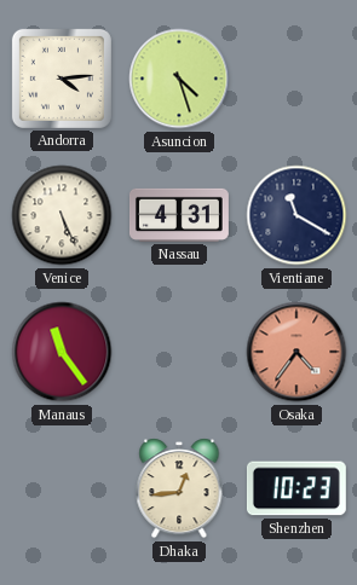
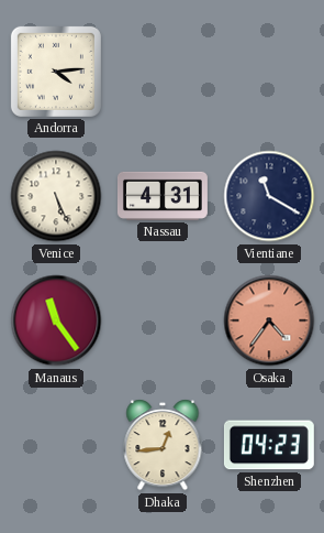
Asuncion: 4:27 -> none (179, 79)
Shenzhen: 10:23 -> 04:23 (269, 445)
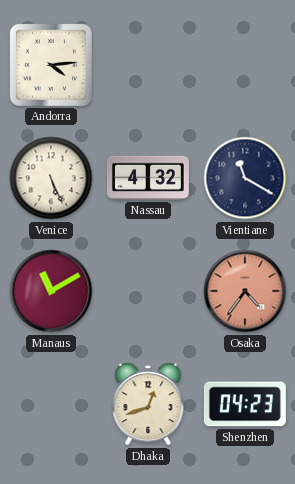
Nassau: 4:31 -> 4:32 (148, 178)
Manaus: 11:24 -> 11:10 (51, 291)
Dhaka: 12:44 -> 12:42 (148, 404)
